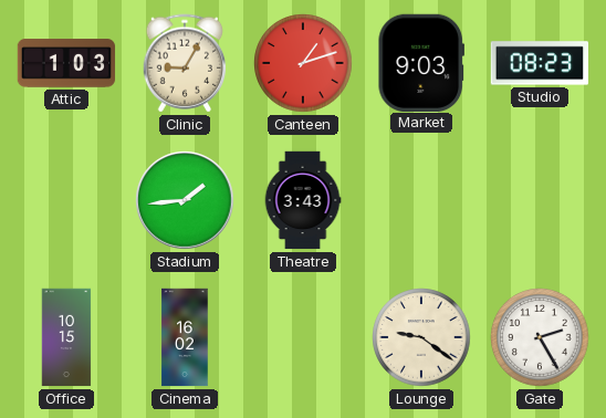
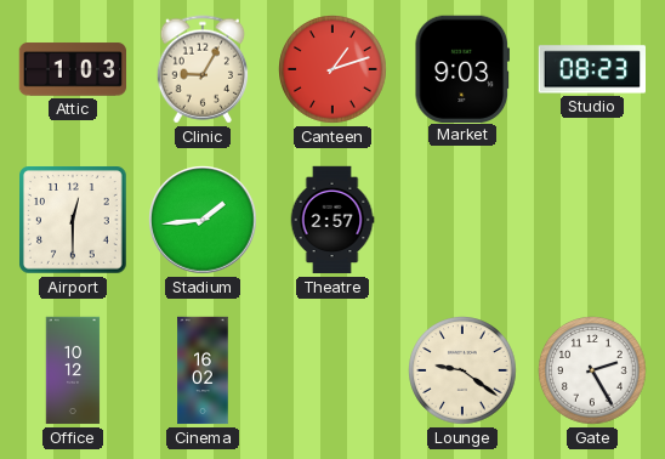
Airport: none -> 12:30 (73, 220)
Theatre: 3:43 -> 2:57 (332, 220)
Office: 10:15 -> 10:12 (73, 370)
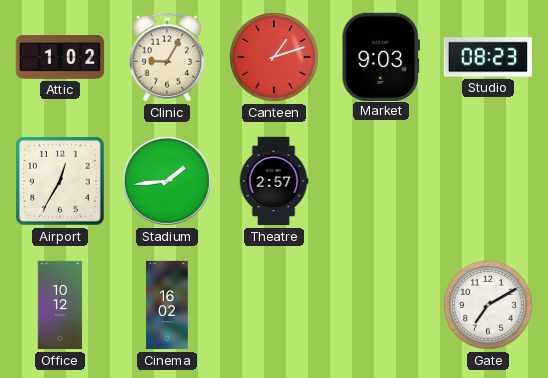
Attic: 1:03 -> 1:02 (60, 57)
Airport: 12:30 -> 12:35 (60, 181)
Lounge: 9:21 -> none (462, 370)
Gate: 2:25 -> 7:10 (488, 305)
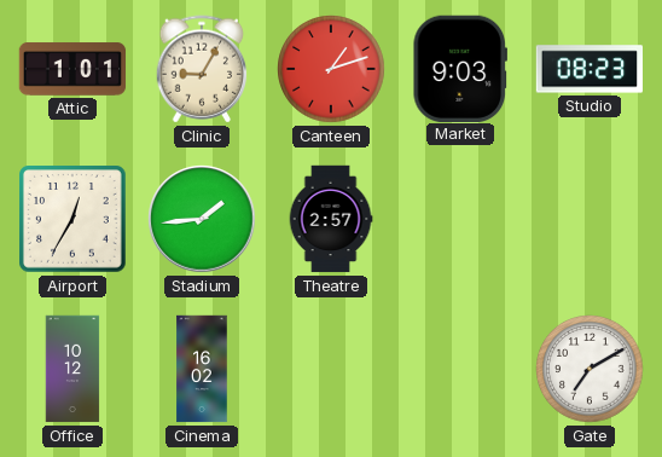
Attic: 1:02 -> 1:01 (72, 69)
